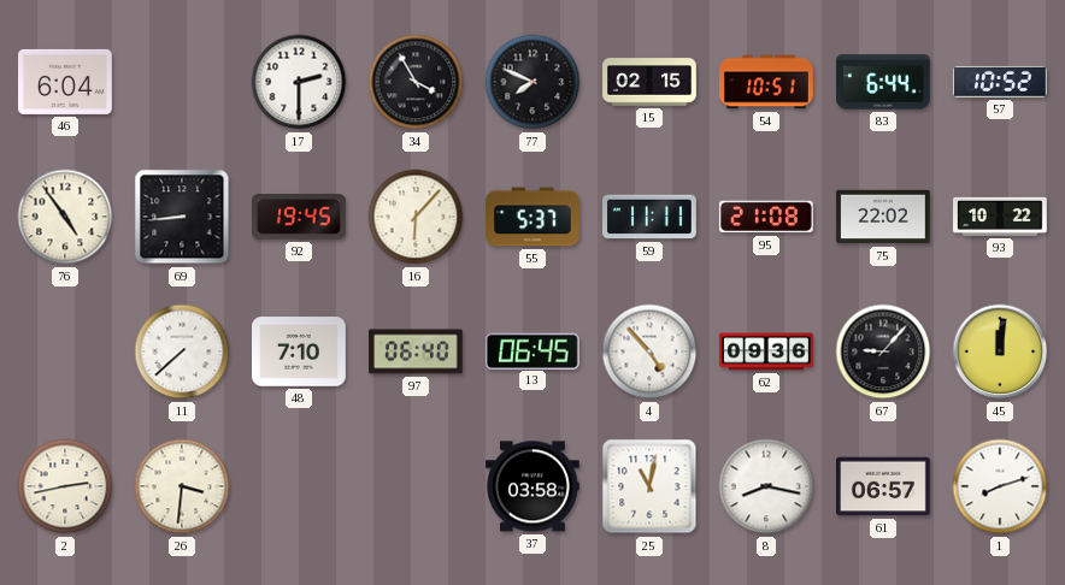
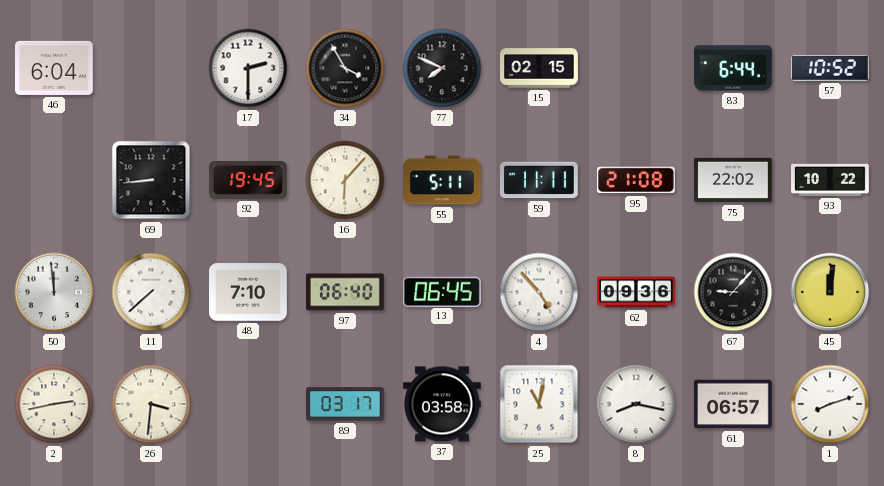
54: 10:51 -> none (767, 82)
76: 4:54 -> none (65, 217)
55: 5:37 -> 5:11 (443, 180)
50: none -> 11:59 (54, 292)
89: none -> 03:17 (346, 404)
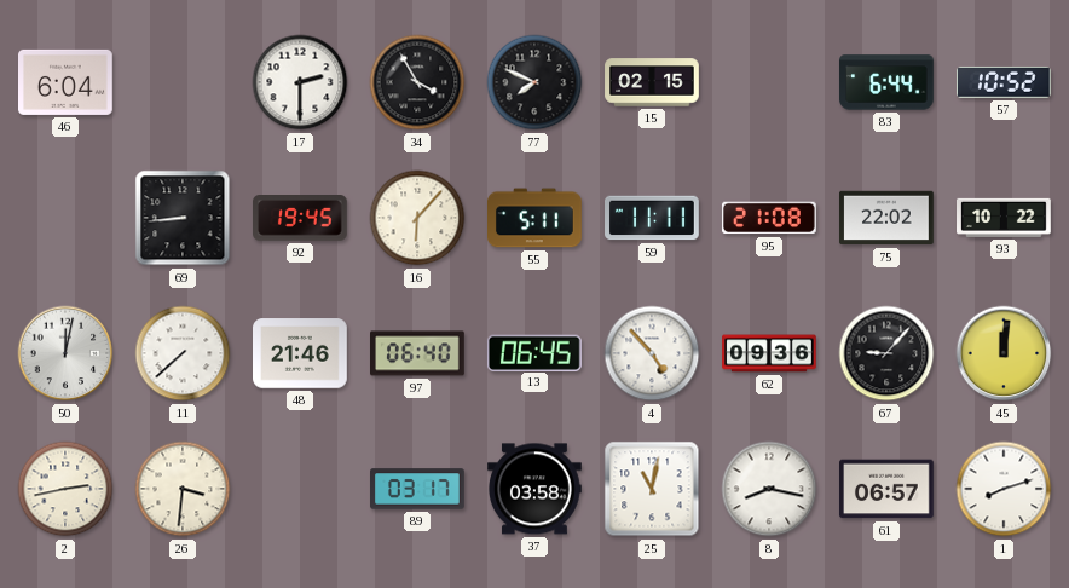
50: 11:59 -> 12:02 (65, 353)
48: 7:10 -> 21:46 (301, 353)
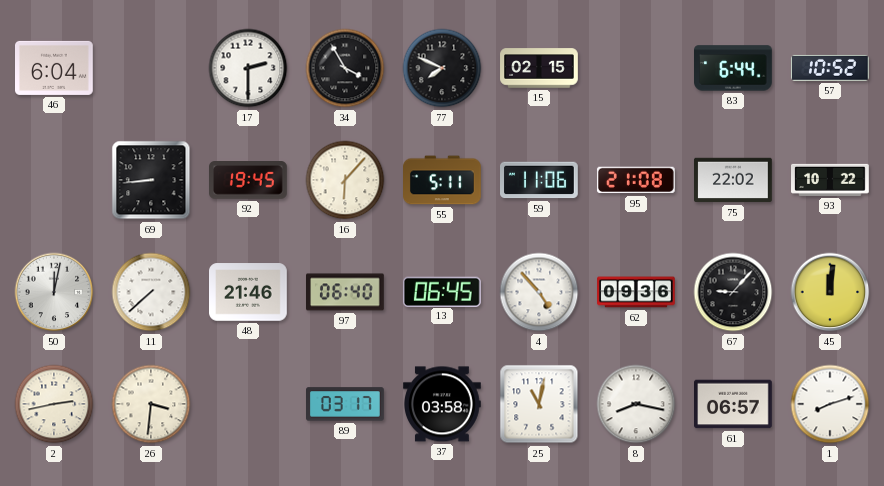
59: 11:11 -> 11:06 (540, 180)
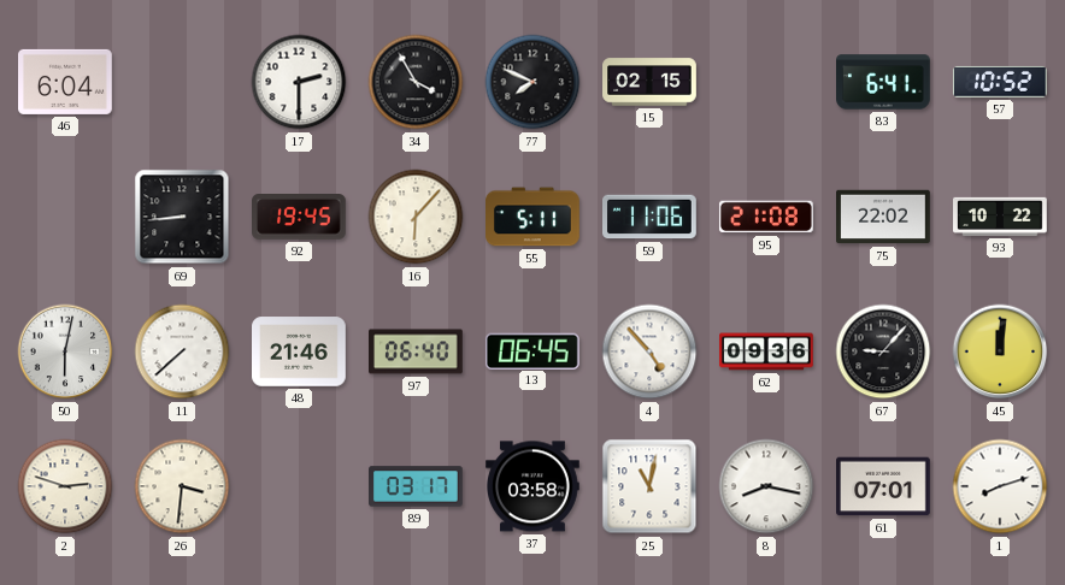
83: 6:44 -> 6:41 (883, 82)
50: 12:02 -> 6:02 (65, 351)
2: 2:43 -> 2:48 (65, 486)
61: 06:57 -> 07:01 (884, 486)
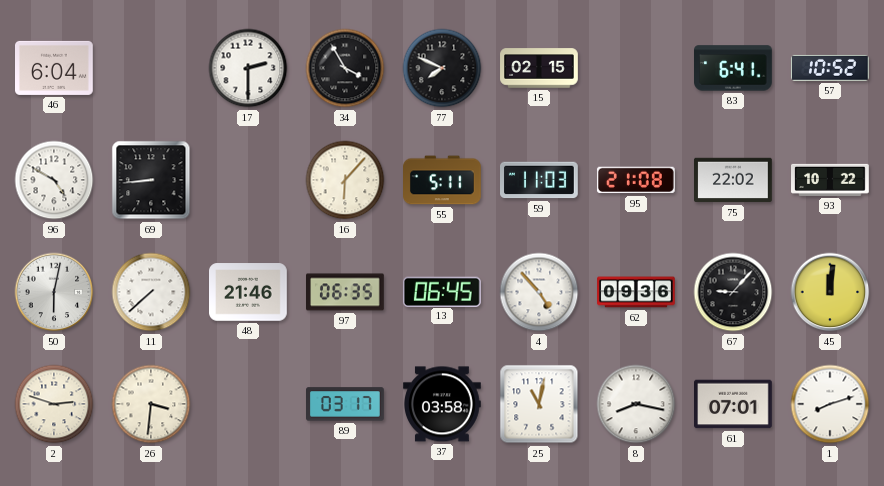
96: none -> 4:50 (54, 180)
92: 19:45 -> none (300, 218)
59: 11:06 -> 11:03 (540, 180)
97: 06:40 -> 06:35 (346, 292)
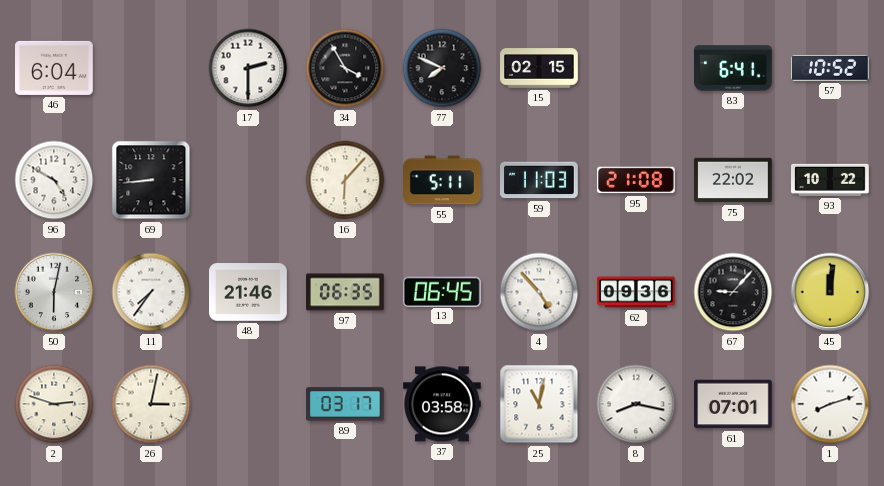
11: 7:38 -> 7:36 (151, 292)
26: 3:31 -> 3:02 (151, 404)
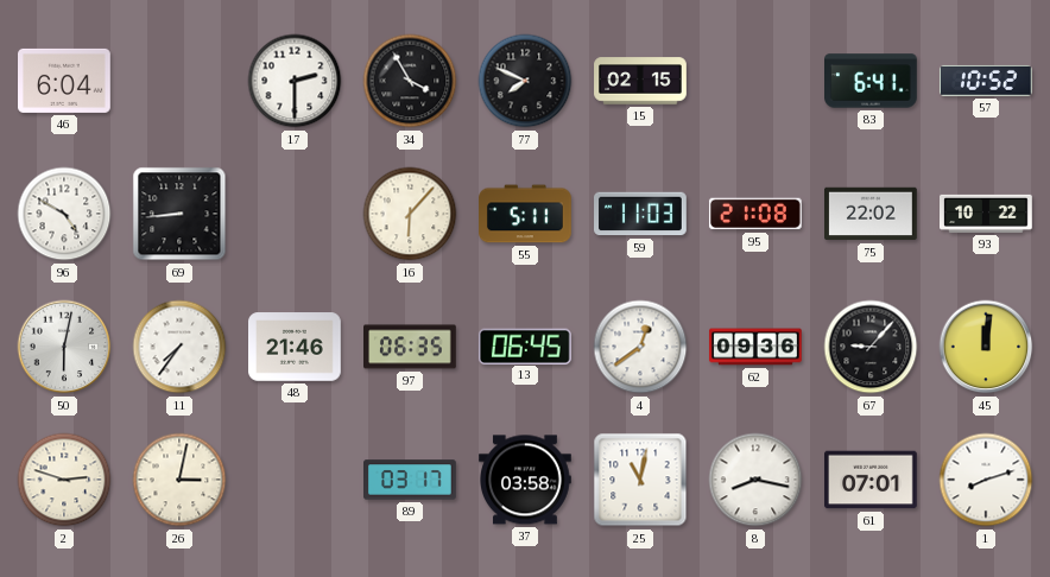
4: 4:53 -> 12:39 (640, 347)
